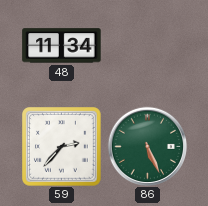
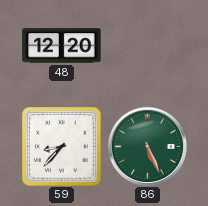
48: 11:34 -> 12:20 (62, 46)
59: 2:37 -> 8:37 (62, 147)
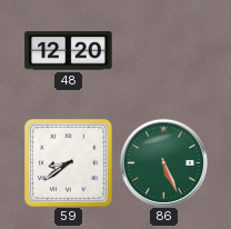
59: 8:37 -> 8:39 (69, 163)
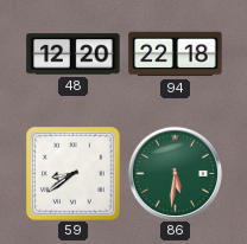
94: none -> 22:18 (176, 54)
86: 5:26 -> 5:31 (175, 173)
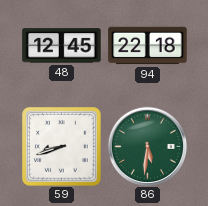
48: 12:20 -> 12:45 (62, 46)
59: 8:39 -> 8:42 (62, 147)
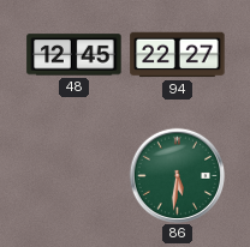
94: 22:18 -> 22:27 (178, 55)
59: 8:42 -> none (62, 147)
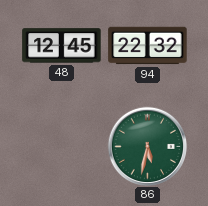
94: 22:27 -> 22:32 (148, 46)
86: 5:31 -> 5:32 (147, 146)
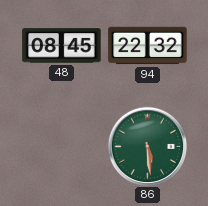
48: 12:45 -> 08:45 (62, 46)
86: 5:32 -> 5:29 (147, 146)
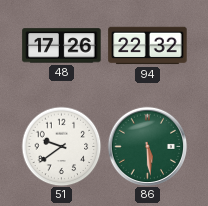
48: 08:45 -> 17:26 (62, 46)
51: none -> 9:39 (61, 146)
